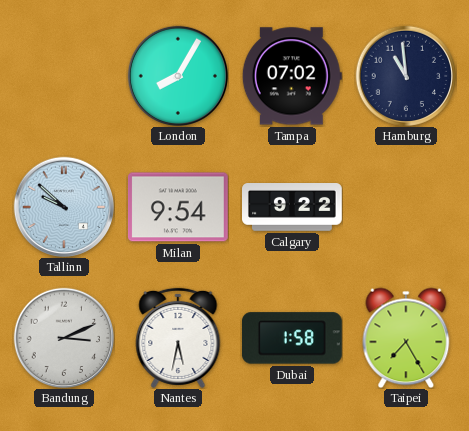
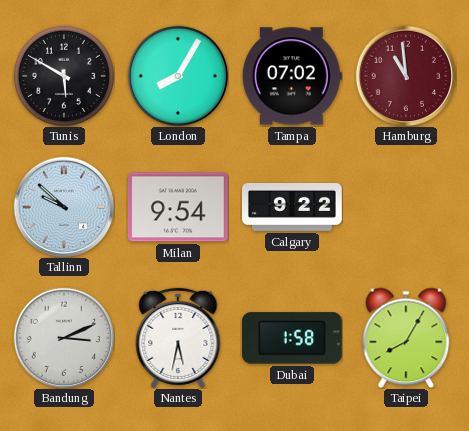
Tunis: none -> 5:50 (64, 76)
Hamburg dial: navy -> burgundy (405, 75)
Taipei: 7:25 -> 8:05 (406, 338)
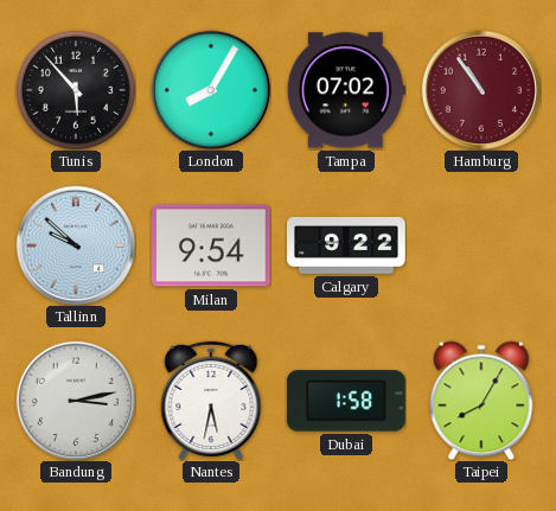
Tunis: 5:50 -> 5:53 (76, 90)
Hamburg: 10:59 -> 10:54 (480, 89)
Bandung: 3:11 -> 3:13 (75, 400)
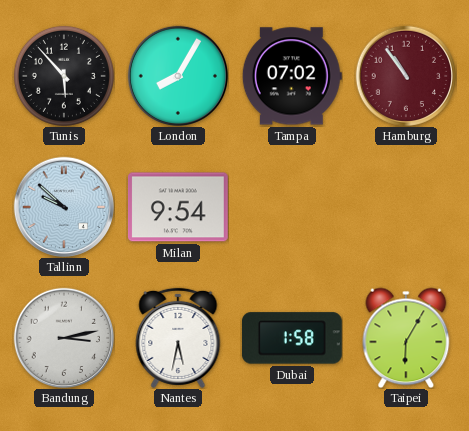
Calgary: 9:22 -> none (347, 247)
Taipei: 8:05 -> 6:05 (406, 338)
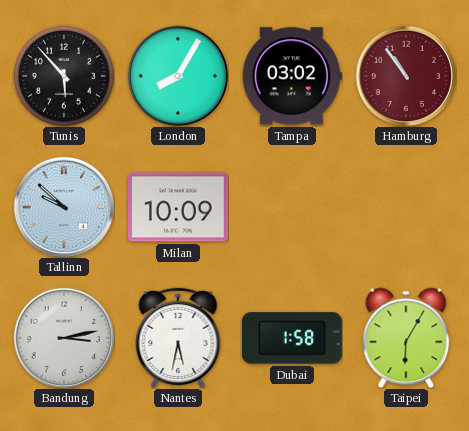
Tampa: 07:02 -> 03:02 (292, 76)
Milan: 9:54 -> 10:09 (178, 207)
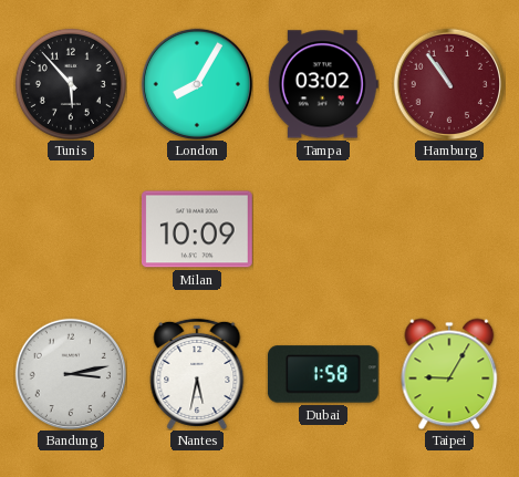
Tallinn: 9:52 -> none (63, 206)
Taipei: 6:05 -> 9:05 (449, 374)
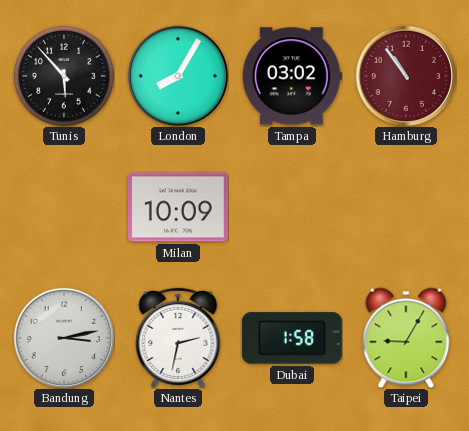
Nantes: 5:32 -> 2:32 (178, 338)
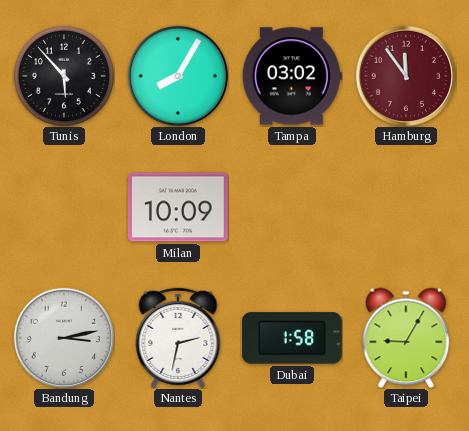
Hamburg: 10:54 -> 11:54 (405, 75)
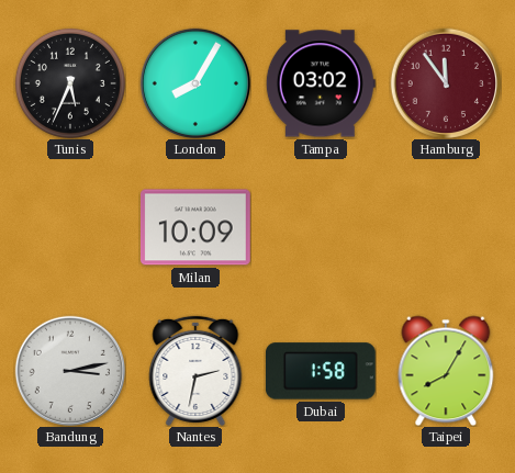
Tunis: 5:53 -> 5:34 (70, 83)
Taipei: 9:05 -> 8:05 (446, 371)
